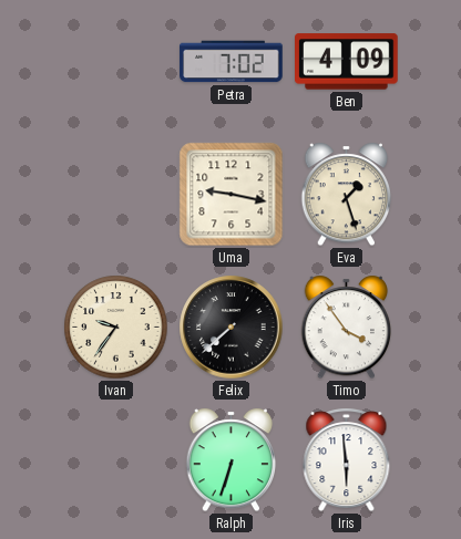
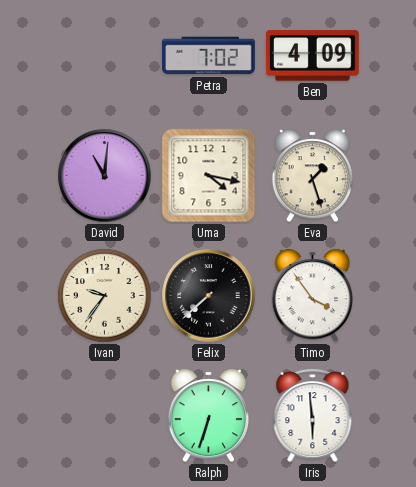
David: none -> 11:01 (105, 176)
Uma: 9:17 -> 4:17 (209, 176)
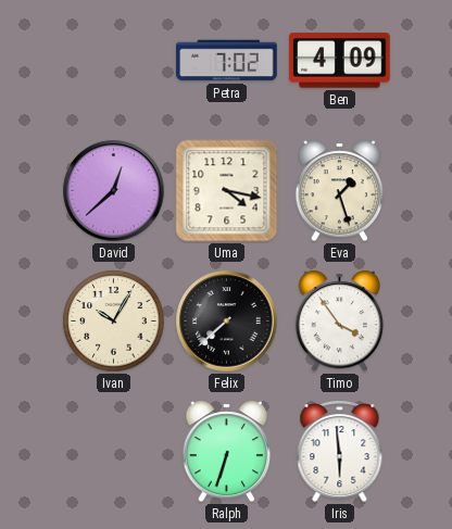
David: 11:01 -> 12:38 (114, 191)
Ivan: 9:36 -> 10:05 (114, 322)
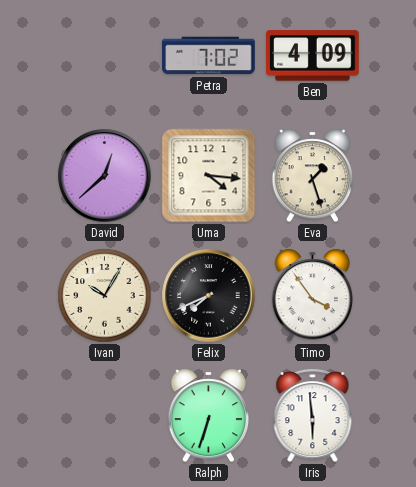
Uma: 4:17 -> 4:16 (209, 176)
Felix: 7:38 -> 7:41 (209, 296)
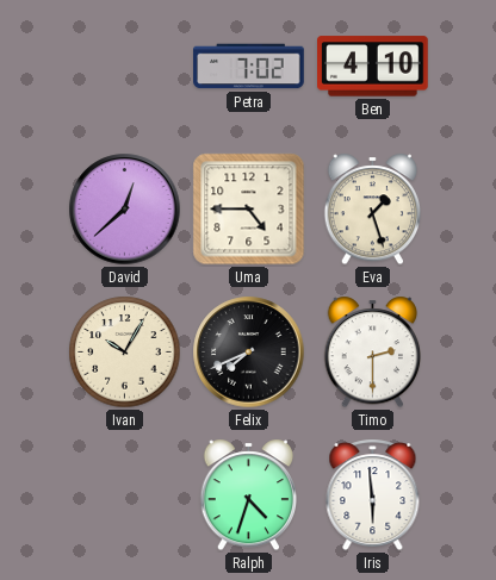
Ben: 4:09 -> 4:10 (373, 67)
Uma: 4:16 -> 4:45 (249, 210)
Timo: 3:54 -> 2:30 (373, 353)
Ralph: 6:33 -> 4:33 (249, 495)
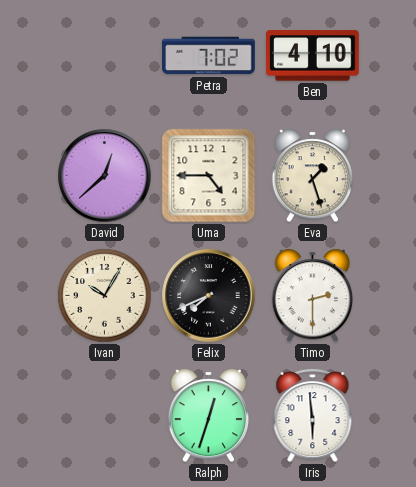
Ralph: 4:33 -> 12:33 (209, 416)
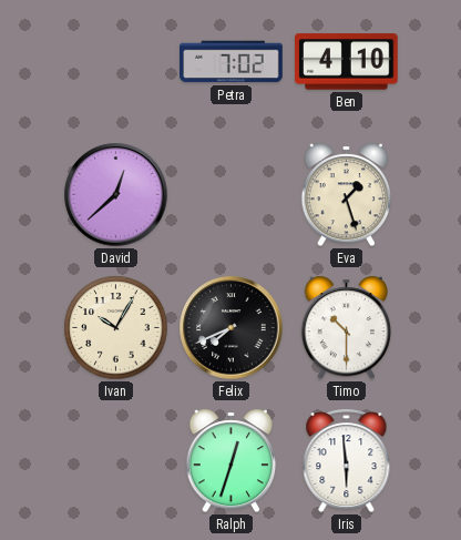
Uma: 4:45 -> none (209, 176)
Timo: 2:30 -> 10:30 (347, 328)
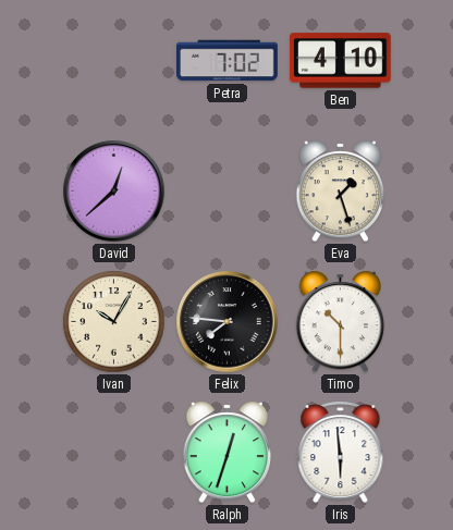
Felix: 7:41 -> 7:46 (228, 322)
